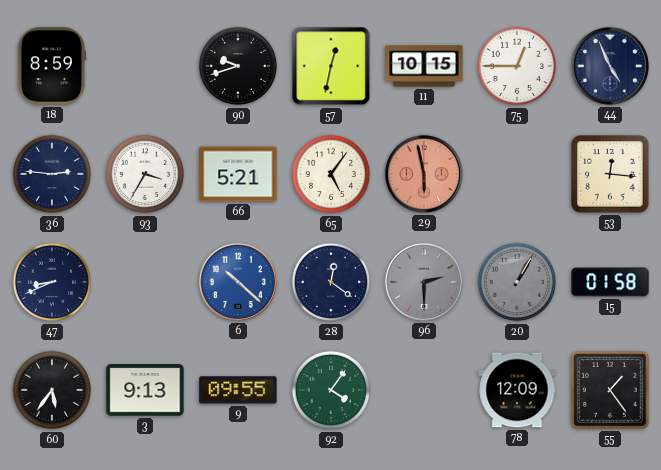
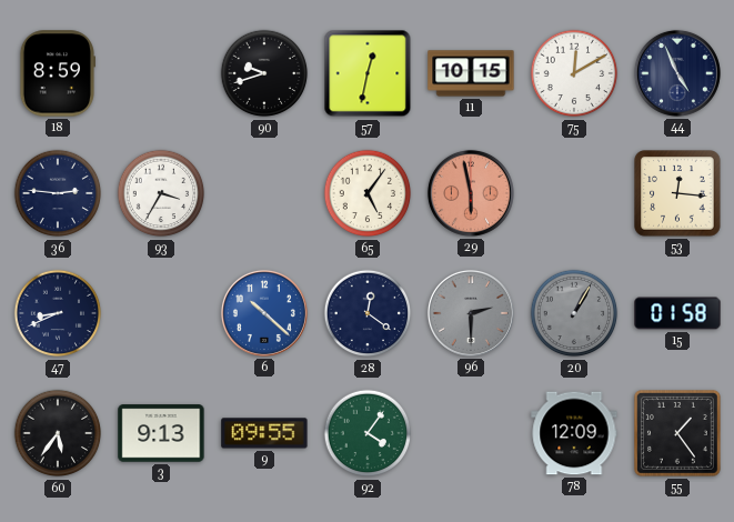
75: 12:45 -> 12:10 (574, 73)
66: 5:21 -> none (238, 174)
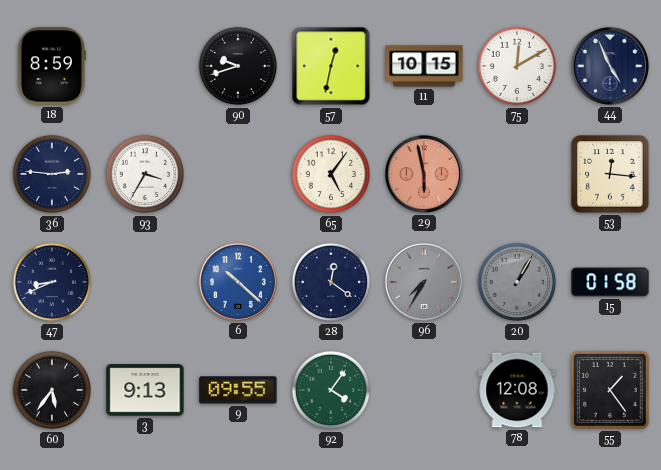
96: 2:30 -> 7:35 (424, 282)
78: 12:09 -> 12:08 (517, 390)
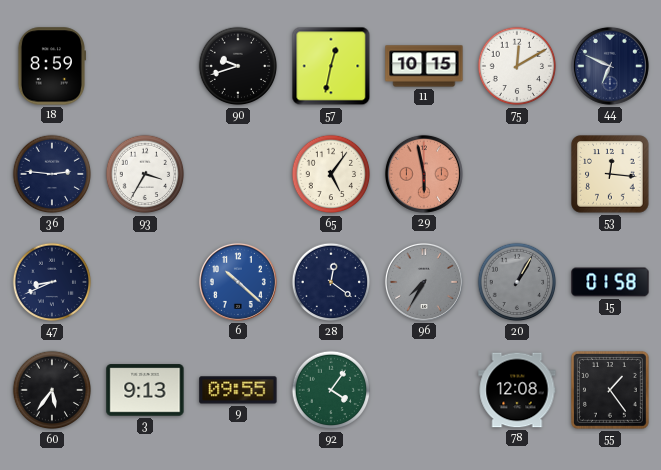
44: 4:56 -> 6:49 (610, 66)
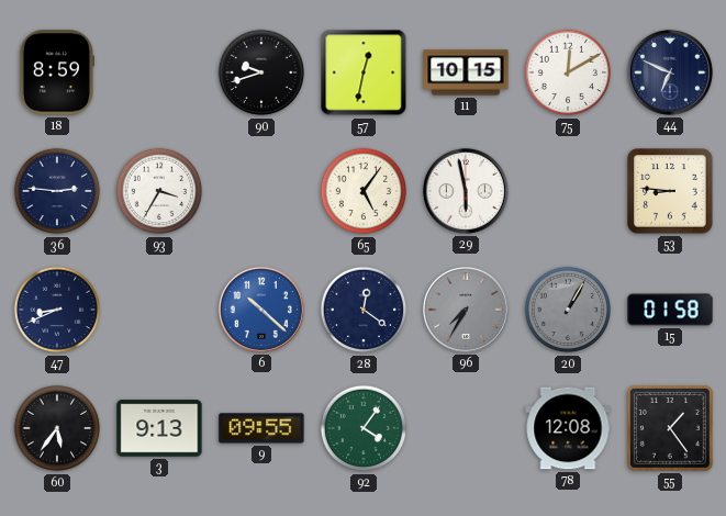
29 dial: salmon -> white (466, 191)
53: 12:16 -> 8:46 (670, 191)
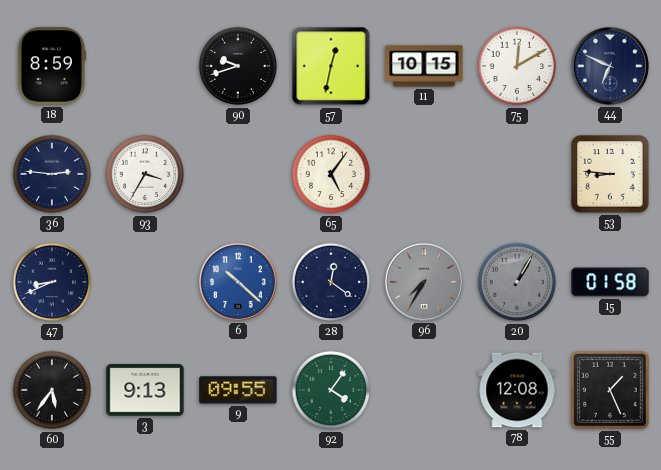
29: 5:58 -> none (466, 191)
55: 1:24 -> 1:26 (611, 391)
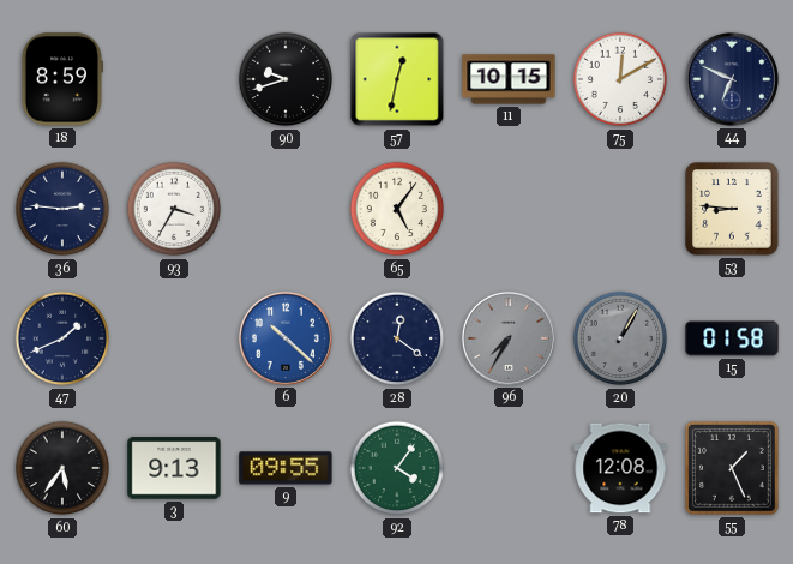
47: 8:41 -> 1:41 (62, 338)
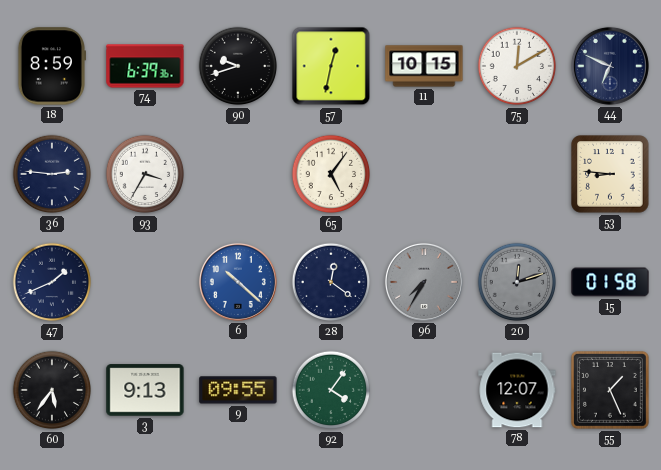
74: none -> 6:39 (145, 66)
20: 1:05 -> 12:12 (517, 282)
78: 12:08 -> 12:07 (517, 390)
